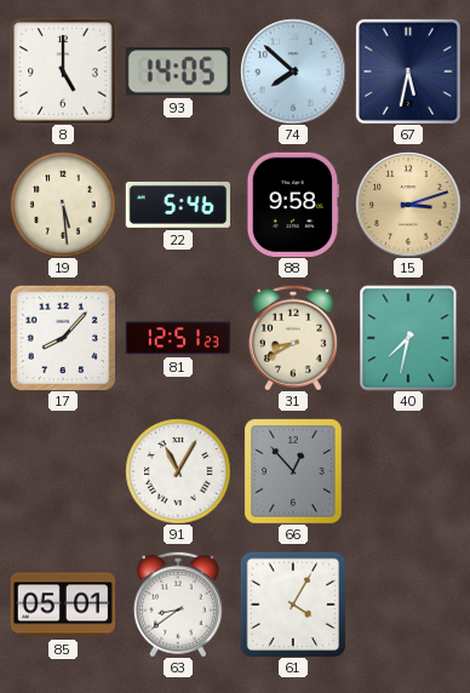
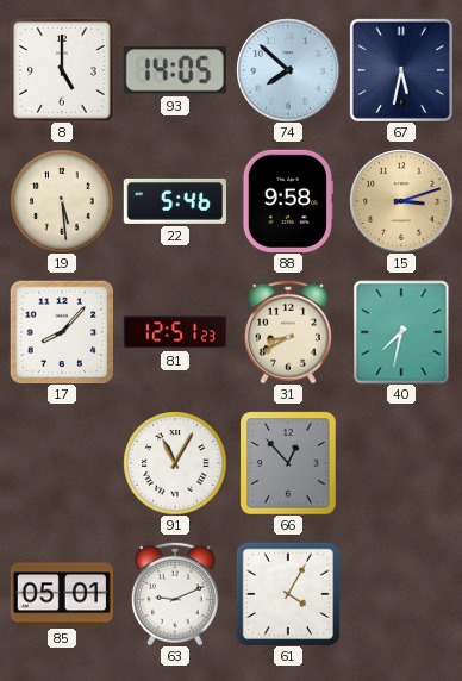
63: 8:39 -> 9:11 (175, 594)
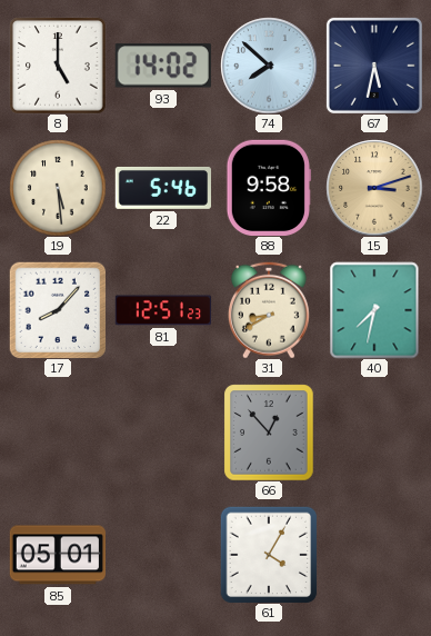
93: 14:05 -> 14:02 (163, 66)
91: 11:05 -> none (175, 463)
63: 9:11 -> none (175, 594)
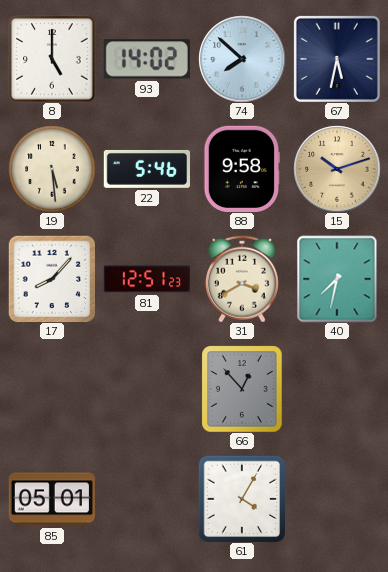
15: 3:12 -> 10:12 (337, 169)
31: 8:40 -> 3:40 (242, 279)
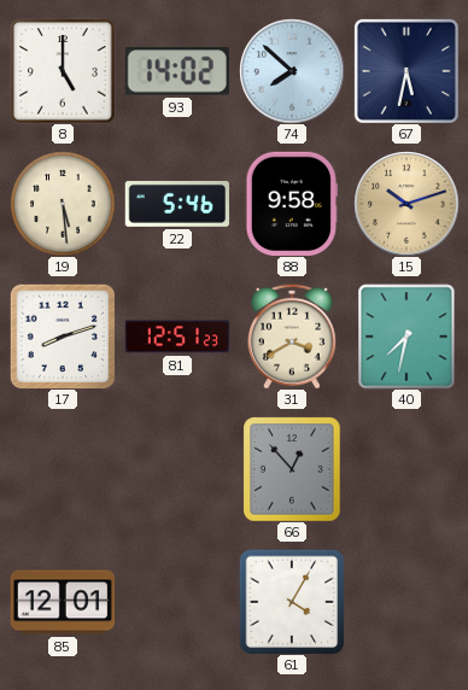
17: 8:07 -> 8:12 (63, 337)
85: 05:01 -> 12:01 (62, 602)
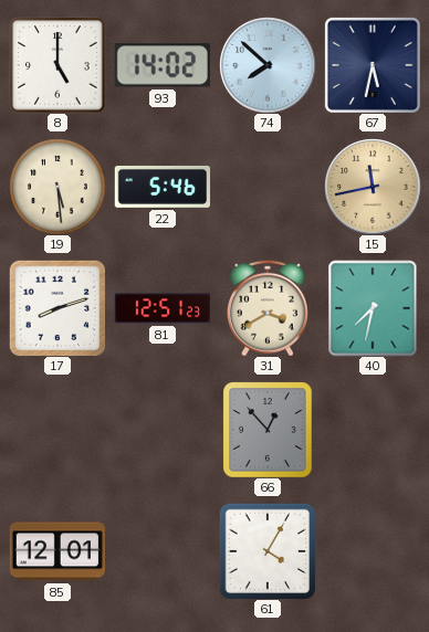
88: 9:58 -> none (292, 203)
15: 10:12 -> 11:43 (373, 187)
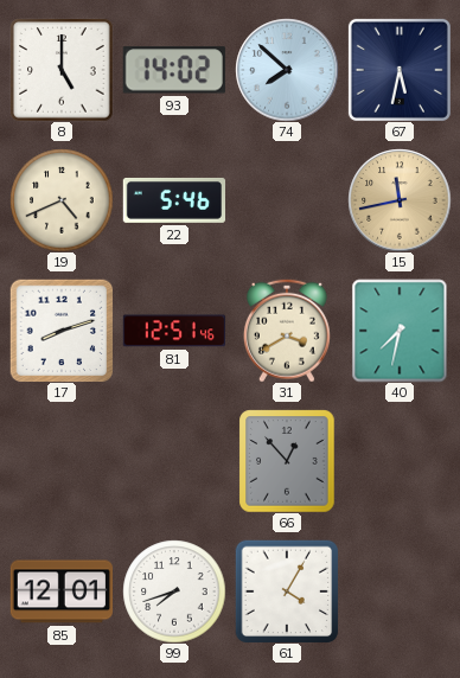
19: 5:29 -> 4:41 (62, 200)
81: 12:51:23 -> 12:51:46 (173, 331)
99: none -> 7:42 (174, 591)
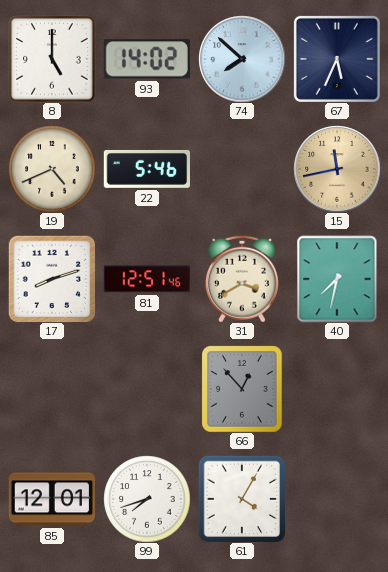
67: 5:32 -> 5:34 (337, 59)
